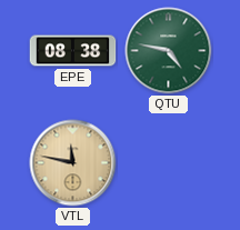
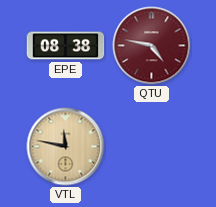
QTU dial: green -> burgundy (152, 46)
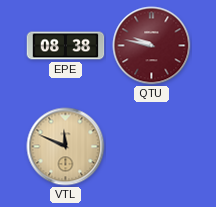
QTU: 4:47 -> 9:47 (152, 46)
VTL: 11:47 -> 11:49 (66, 147)
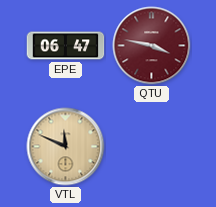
EPE: 08:38 -> 06:47 (66, 46)
QTU: 9:47 -> 3:47 (152, 46)
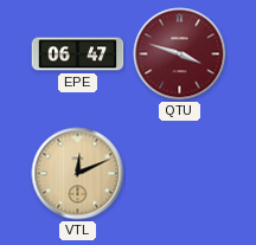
QTU: 3:47 -> 3:48 (180, 54)
VTL: 11:49 -> 12:11 (78, 174)
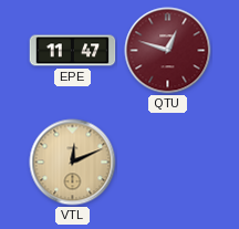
EPE: 06:47 -> 11:47 (73, 51)
QTU: 3:48 -> 12:48 (168, 51)
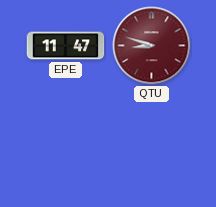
QTU: 12:48 -> 8:48 (152, 46)
VTL: 12:11 -> none (73, 163)
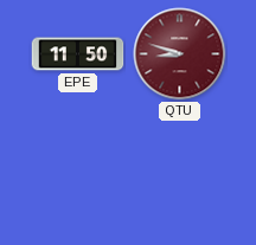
EPE: 11:47 -> 11:50 (78, 54)
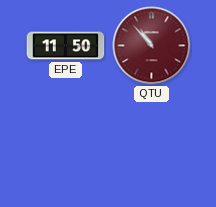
QTU: 8:48 -> 10:53 (152, 46)
